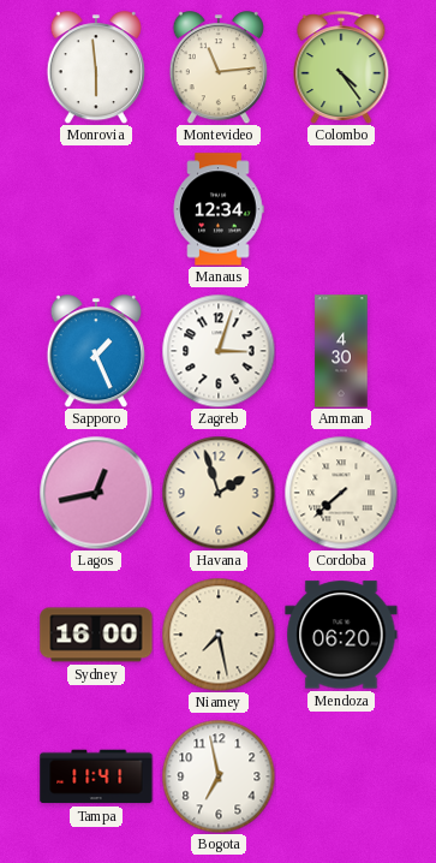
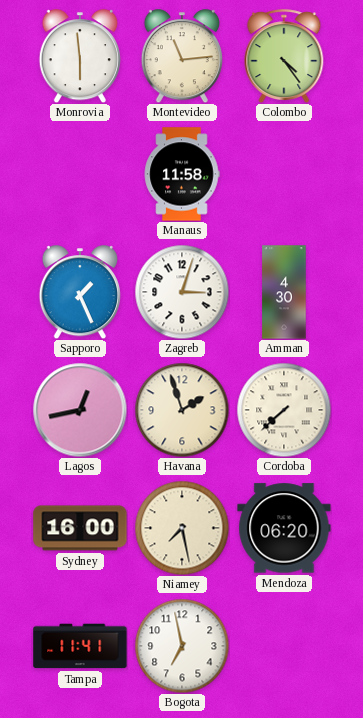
Manaus: 12:34 -> 11:58 (182, 174)
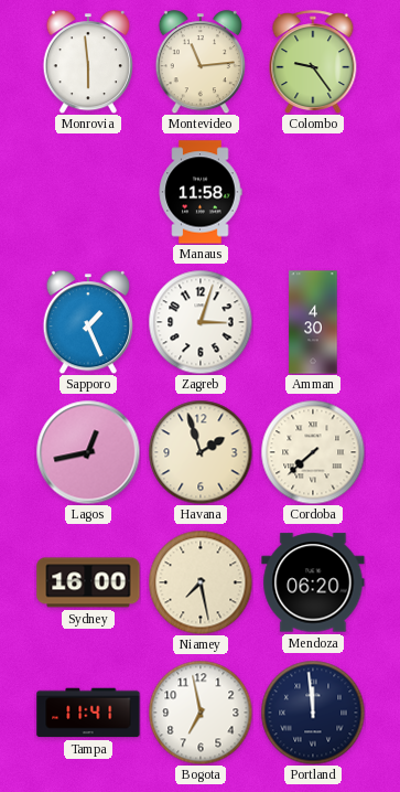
Colombo: 4:24 -> 9:24 (313, 62)
Portland: none -> 11:59 (313, 713)
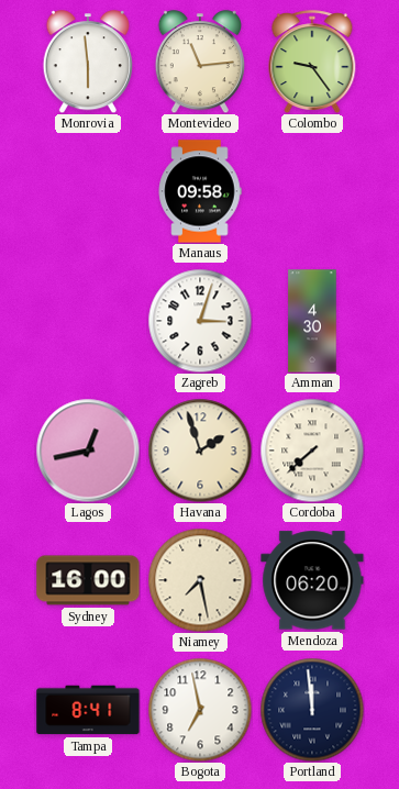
Manaus: 11:58 -> 09:58 (200, 191)
Sapporo: 1:26 -> none (88, 322)
Tampa: 11:41 -> 8:41 (88, 710)
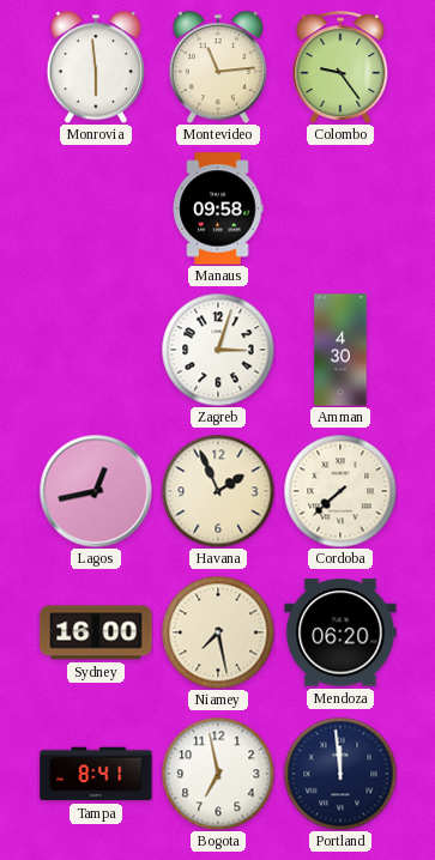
Havana: 1:57 -> 1:56 (218, 491)
